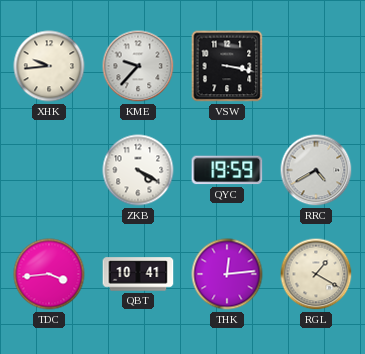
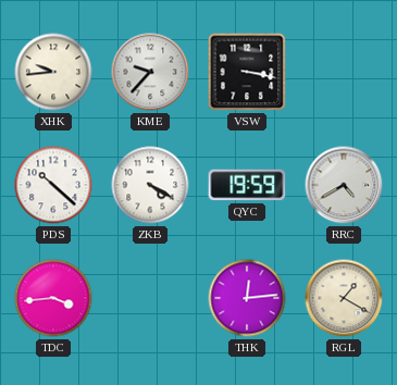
PDS: none -> 10:22 (53, 185)
QBT: 10:41 -> none (138, 274)
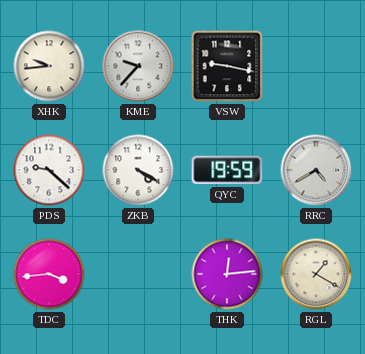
VSW: 3:17 -> 9:17 (227, 66)
PDS: 10:22 -> 9:22 (49, 170)
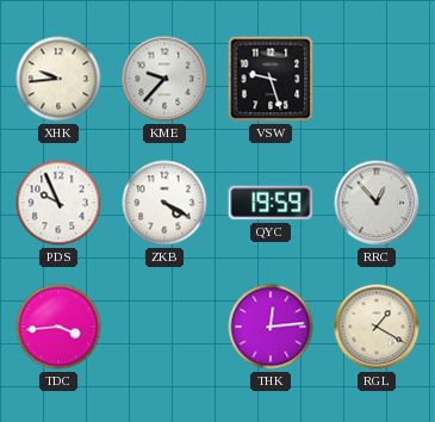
VSW: 9:17 -> 9:27 (271, 79)
PDS: 9:22 -> 9:56 (58, 203)
RRC: 4:40 -> 12:53 (377, 203)
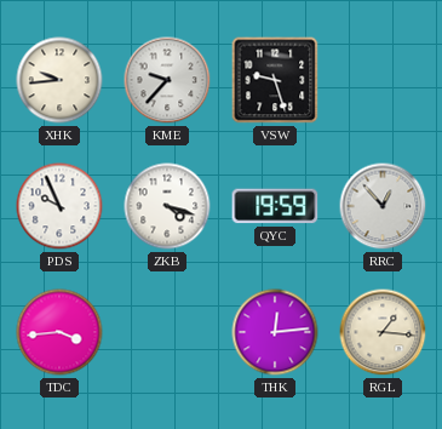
ZKB: 4:20 -> 4:18 (167, 206)
RGL: 1:20 -> 1:16 (383, 332)
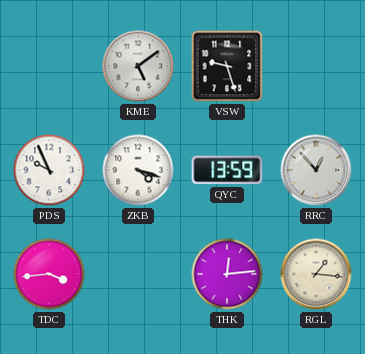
XHK: 9:44 -> none (59, 80)
KME: 9:37 -> 5:09 (138, 66)
QYC: 19:59 -> 13:59 (227, 170)
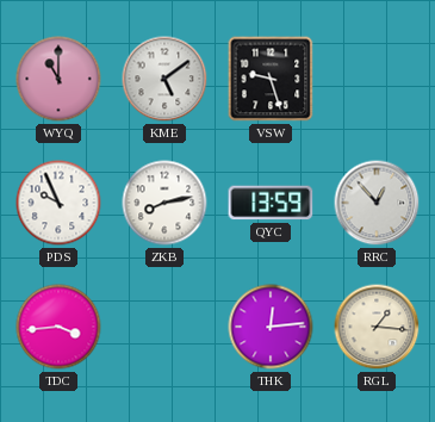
WYQ: none -> 11:00 (58, 79)
ZKB: 4:18 -> 8:13 (164, 203)
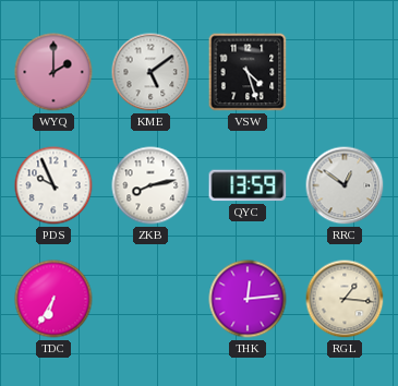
WYQ: 11:00 -> 2:00 (53, 72)
VSW: 9:27 -> 4:27 (248, 72)
RRC: 12:53 -> 12:51 (345, 185)
TDC: 3:44 -> 6:35 (53, 299)
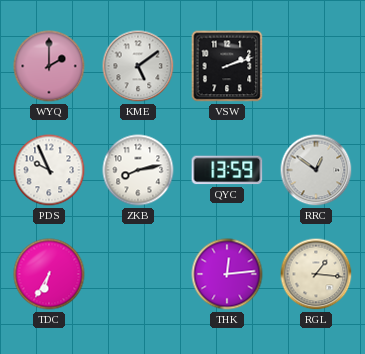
VSW: 4:27 -> 2:12 (227, 66)
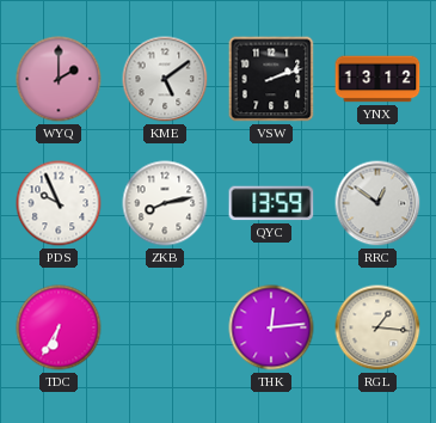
YNX: none -> 13:12 (377, 79)
